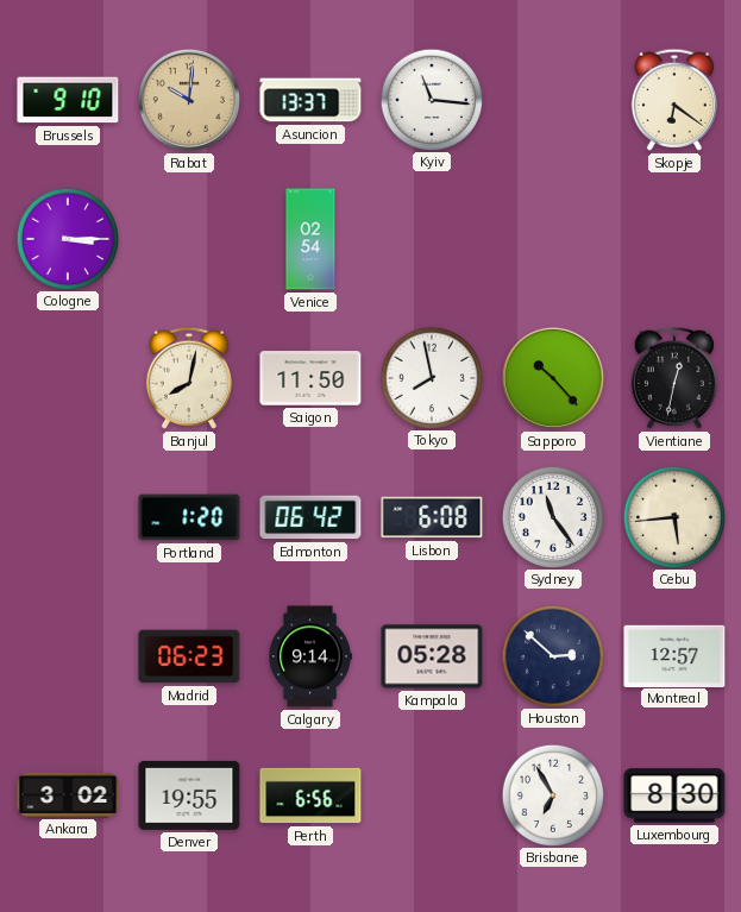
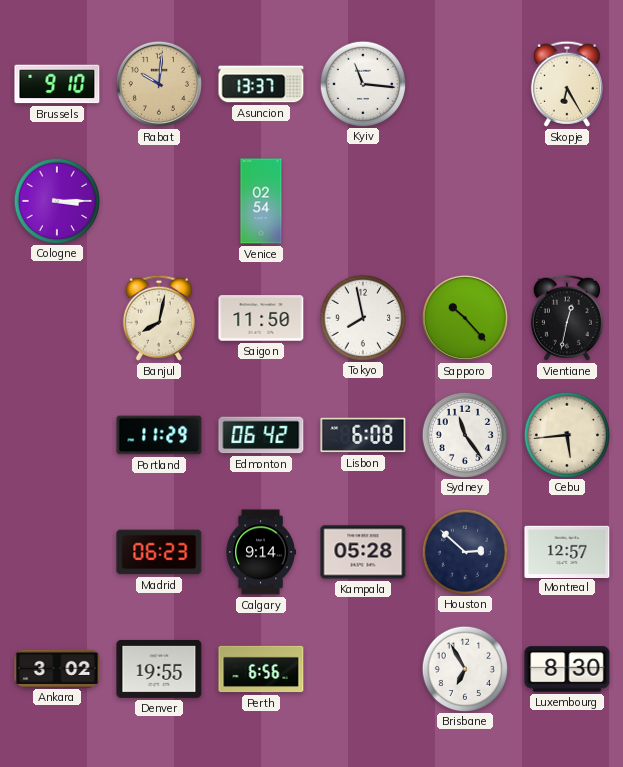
Skopje: 6:21 -> 6:25 (567, 84)
Portland: 1:20 -> 11:29 (159, 435)
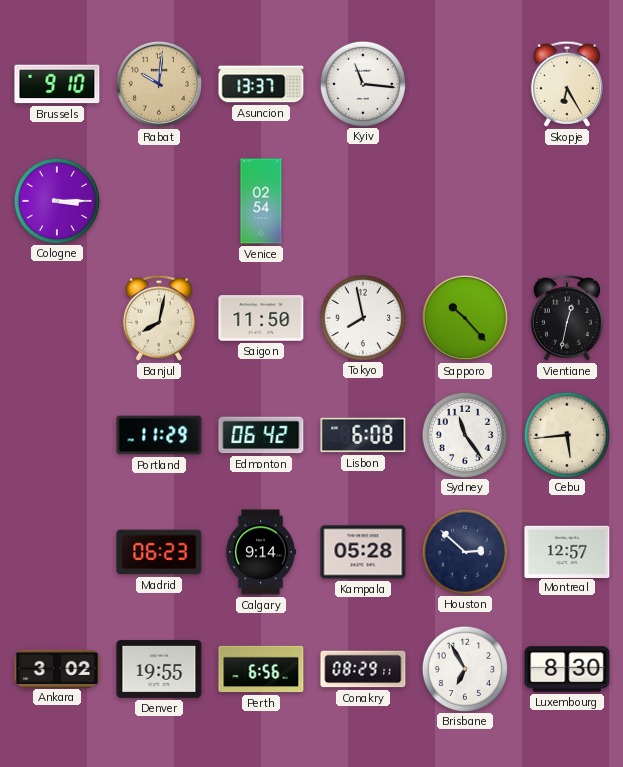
Conakry: none -> 08:29 (363, 669)
